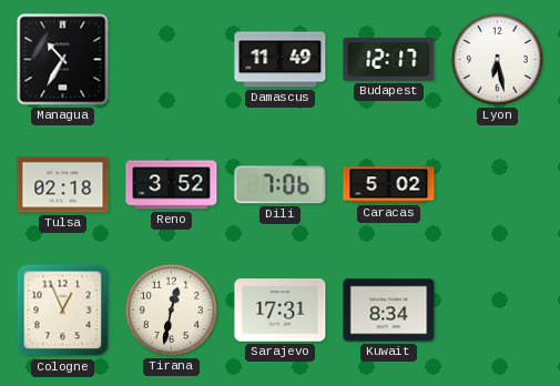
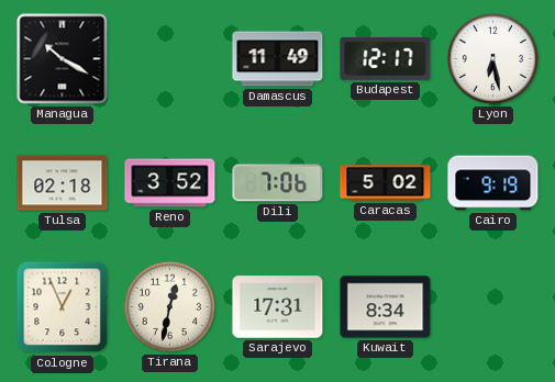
Managua: 10:35 -> 10:20 (63, 59)
Cairo: none -> 9:19 (493, 183)
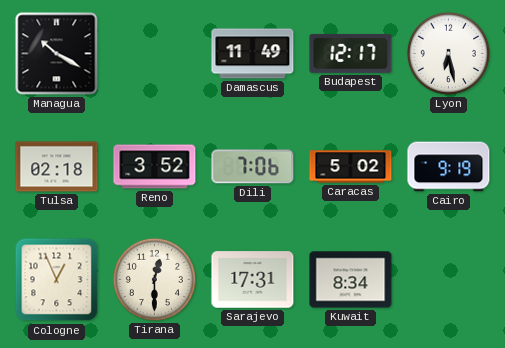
Tirana: 12:32 -> 12:30 (154, 279)
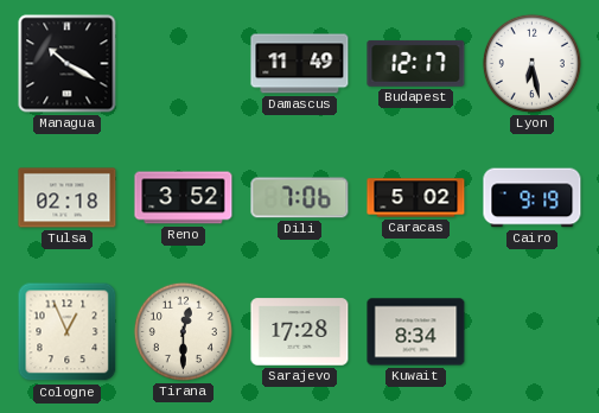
Sarajevo: 17:31 -> 17:28 (300, 332)
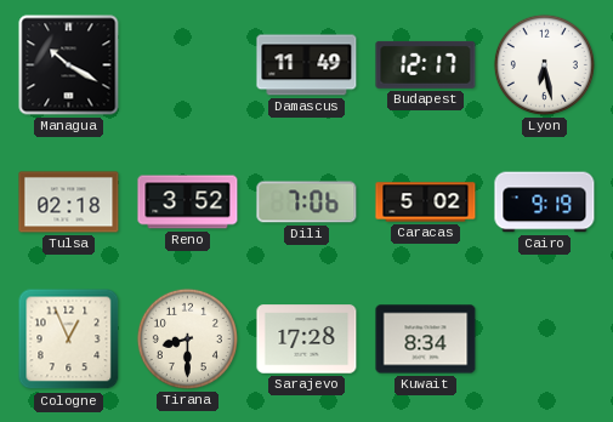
Tirana: 12:30 -> 8:30 (187, 338)
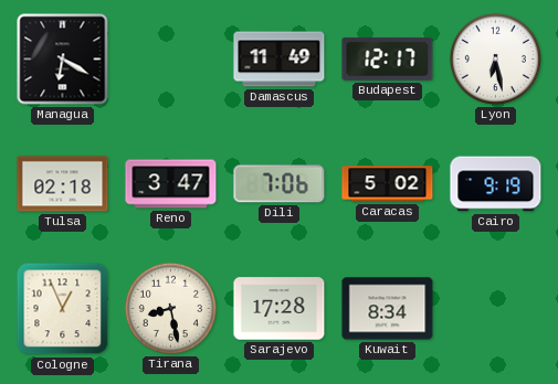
Managua: 10:20 -> 6:20 (63, 60)
Reno: 3:52 -> 3:47 (171, 184)
Tirana: 8:30 -> 8:28 (170, 308)
